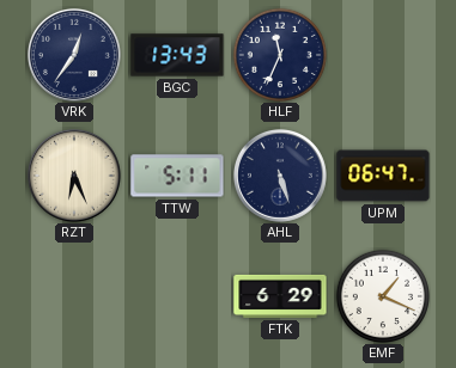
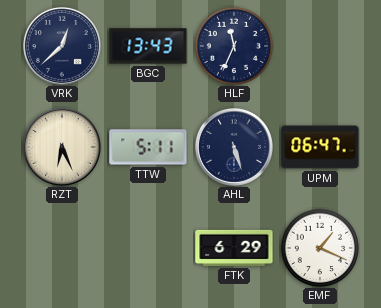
VRK: 12:36 -> 12:38 (62, 46)
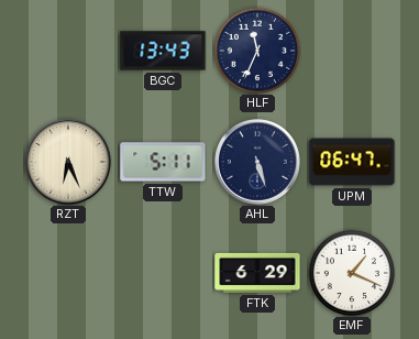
VRK: 12:38 -> none (62, 46)
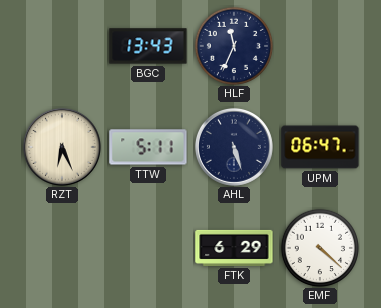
EMF: 1:19 -> 4:22 (319, 247)
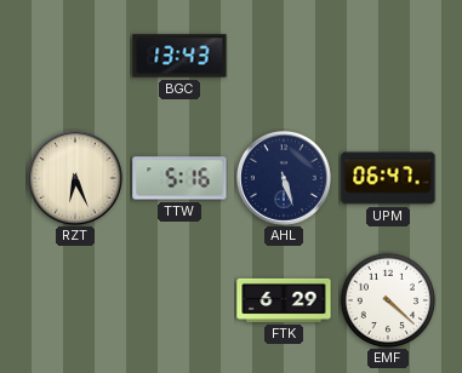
HLF: 11:34 -> none (233, 45)
TTW: 5:11 -> 5:16 (179, 178)
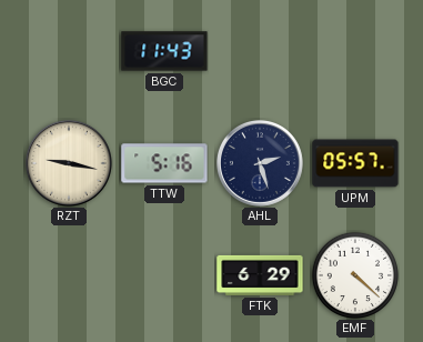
BGC: 13:43 -> 11:43 (164, 51)
RZT: 6:26 -> 9:17 (69, 163)
AHL: 5:27 -> 2:27 (260, 163)
UPM: 06:47 -> 05:57 (355, 163)
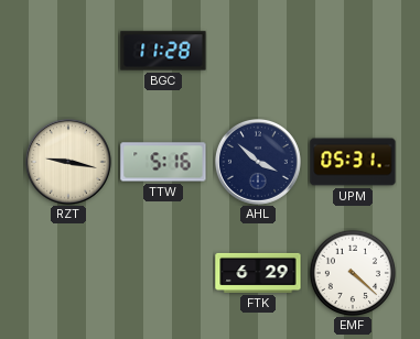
BGC: 11:43 -> 11:28 (163, 51)
AHL: 2:27 -> 3:52 (258, 162)
UPM: 05:57 -> 05:31 (353, 162)
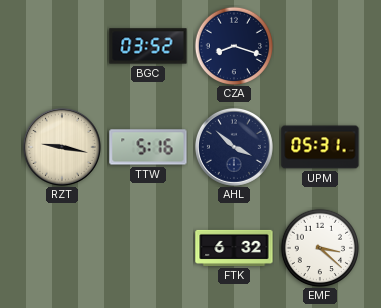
BGC: 11:28 -> 03:52 (148, 46)
CZA: none -> 8:18 (233, 45)
FTK: 6:29 -> 6:32 (234, 248)
EMF: 4:22 -> 3:22 (319, 247)
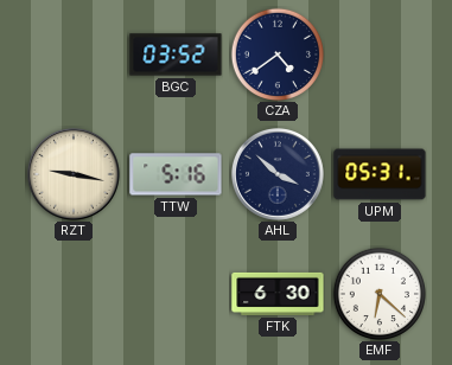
CZA: 8:18 -> 4:39 (276, 53)
FTK: 6:32 -> 6:30 (278, 294)
EMF: 3:22 -> 6:22 (378, 293)
